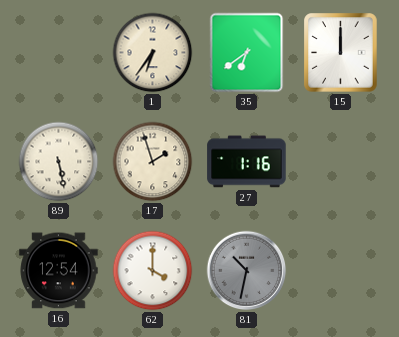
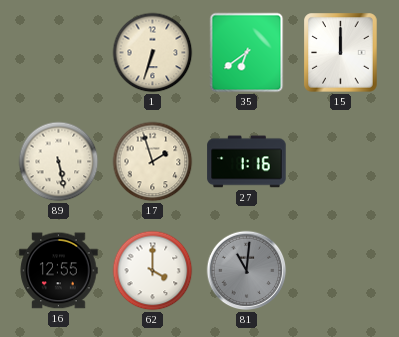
1: 6:36 -> 6:33 (153, 53)
16: 12:54 -> 12:55 (59, 271)
81: 10:32 -> 11:01 (247, 271)
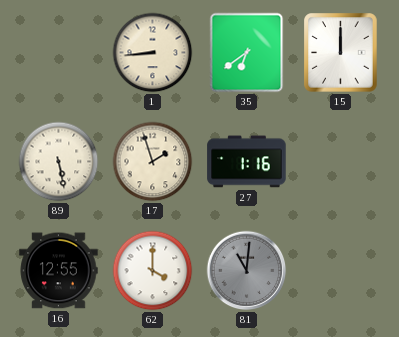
1: 6:33 -> 8:44 (153, 53)
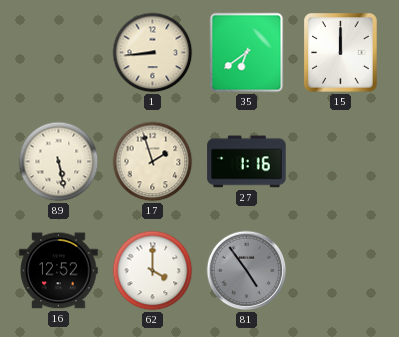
16: 12:55 -> 12:52 (59, 271)
81: 11:01 -> 4:54 (247, 271)
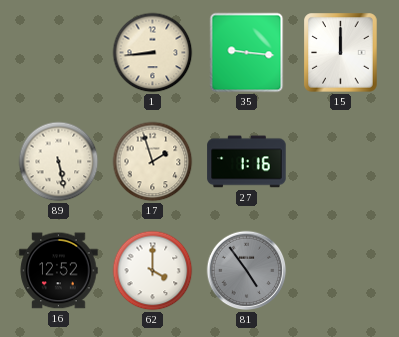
35: 6:39 -> 9:16 (247, 53)
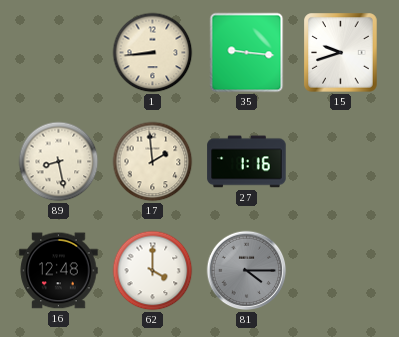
15: 12:00 -> 9:42 (341, 53)
89: 5:28 -> 8:28 (59, 162)
17: 1:57 -> 1:59 (153, 162)
16: 12:52 -> 12:48 (59, 271)
81: 4:54 -> 4:15 (247, 271)
